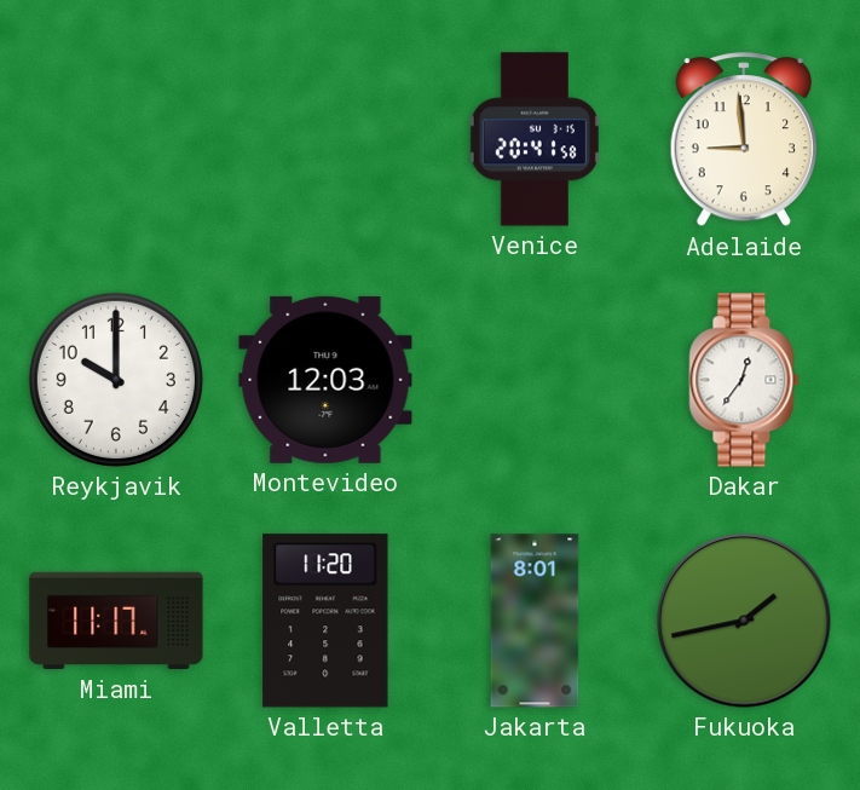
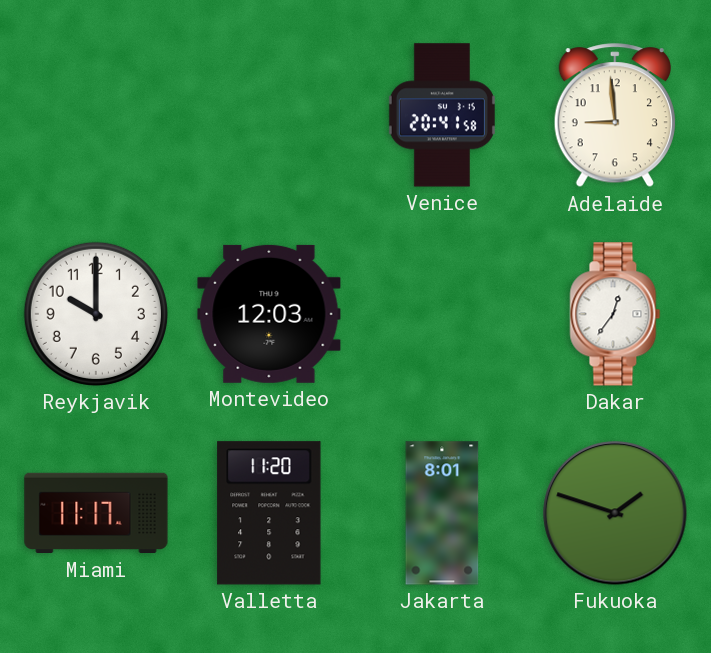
Fukuoka: 1:43 -> 1:48 (615, 513)
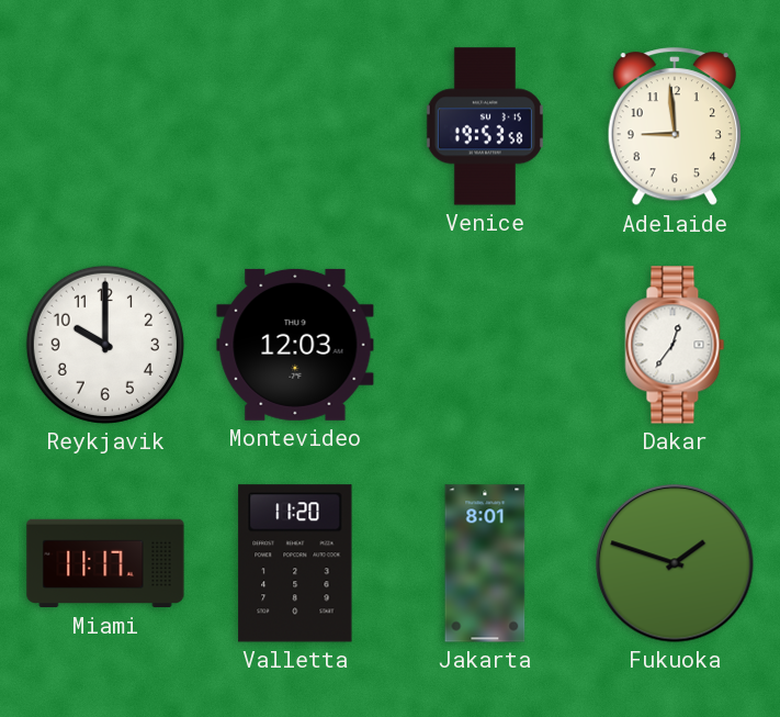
Venice: 20:41 -> 19:53 (485, 126)
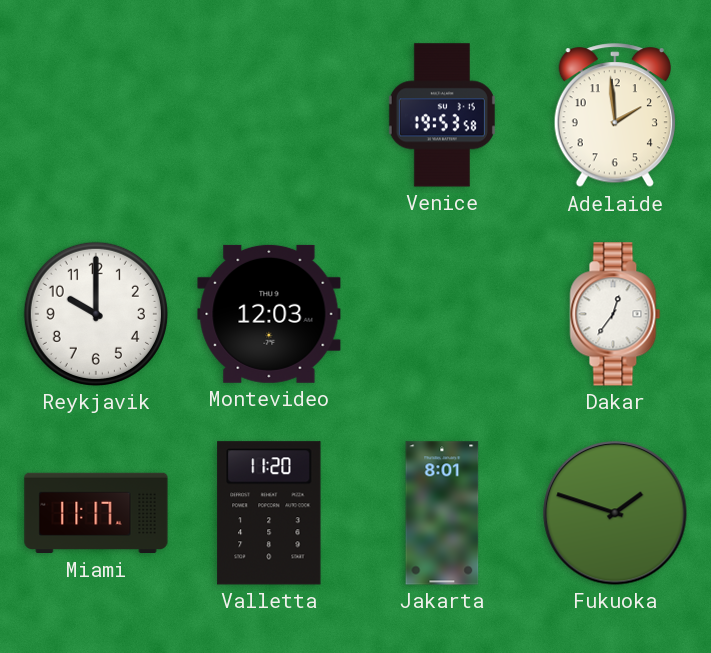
Adelaide: 8:59 -> 1:59 (615, 116)
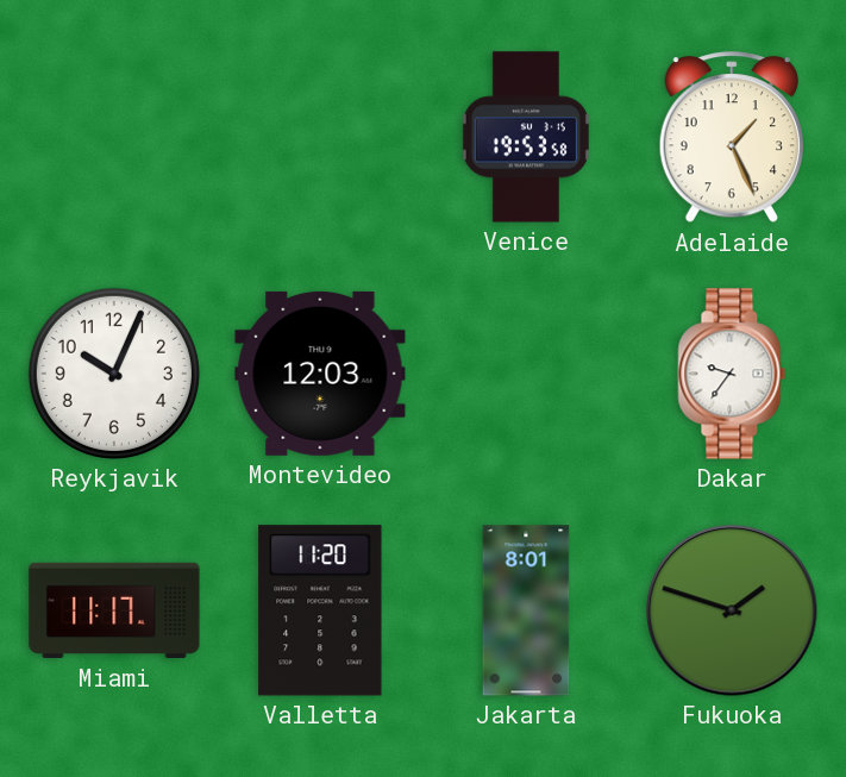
Adelaide: 1:59 -> 1:26 (732, 138)
Reykjavik: 10:00 -> 10:04 (114, 374)
Dakar: 12:36 -> 9:36 (732, 374)
